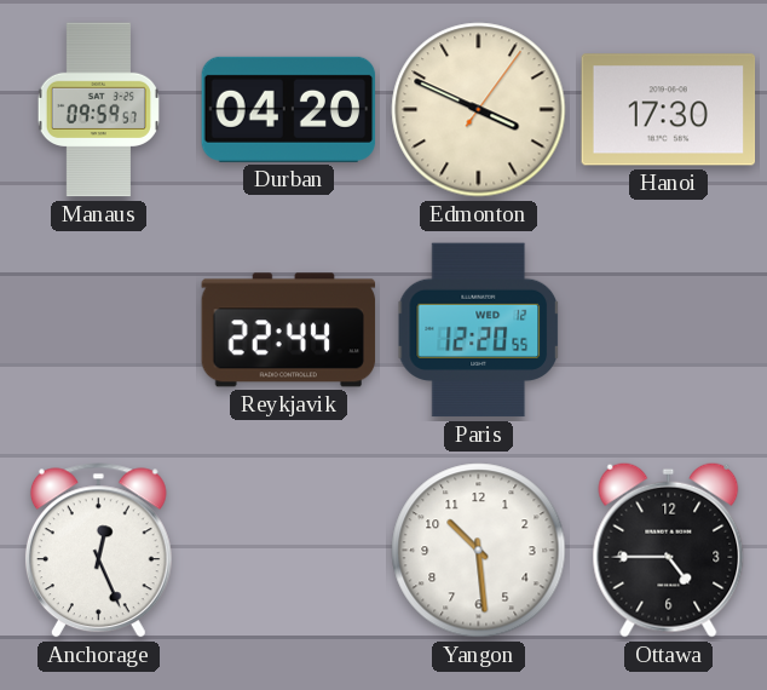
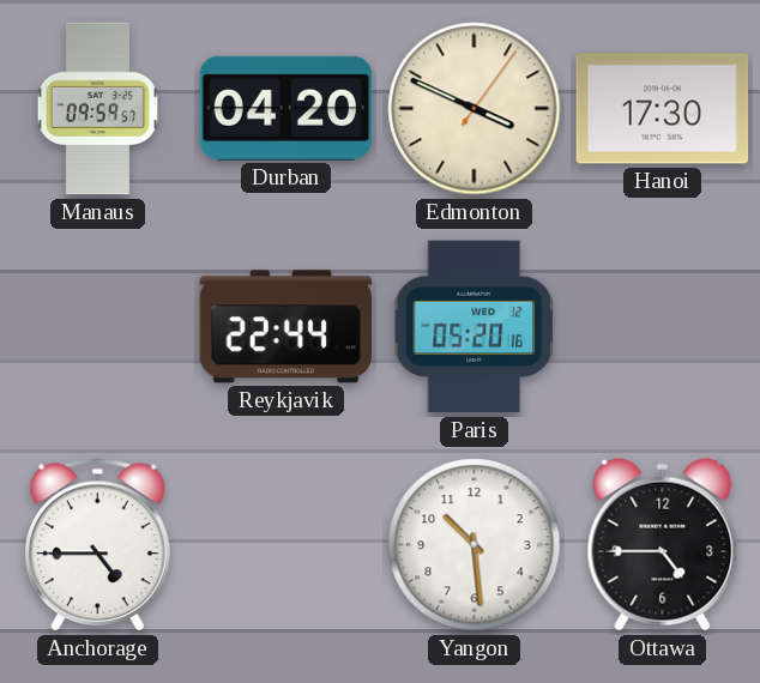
Paris: 12:20 -> 05:20 (474, 327)
Anchorage: 12:26 -> 4:45 (97, 545)
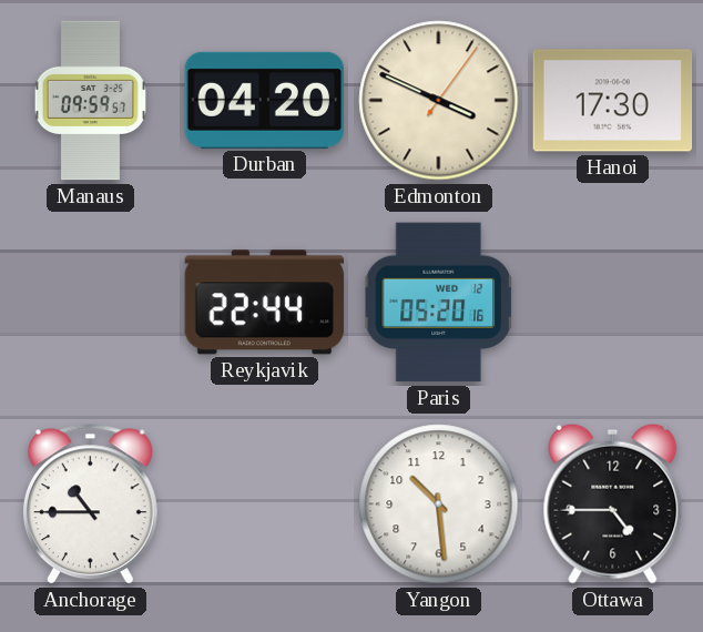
Anchorage: 4:45 -> 10:45 (90, 504)
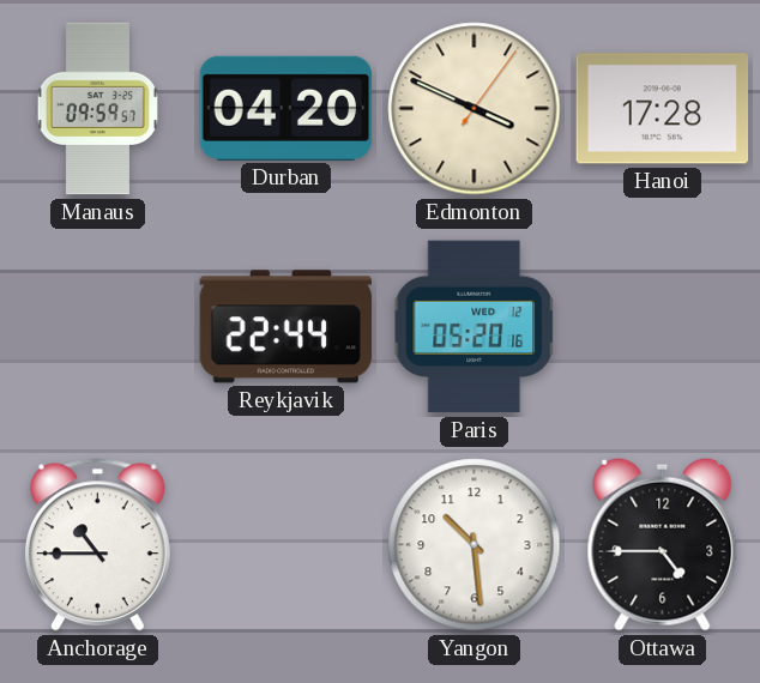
Hanoi: 17:30 -> 17:28 (663, 109)
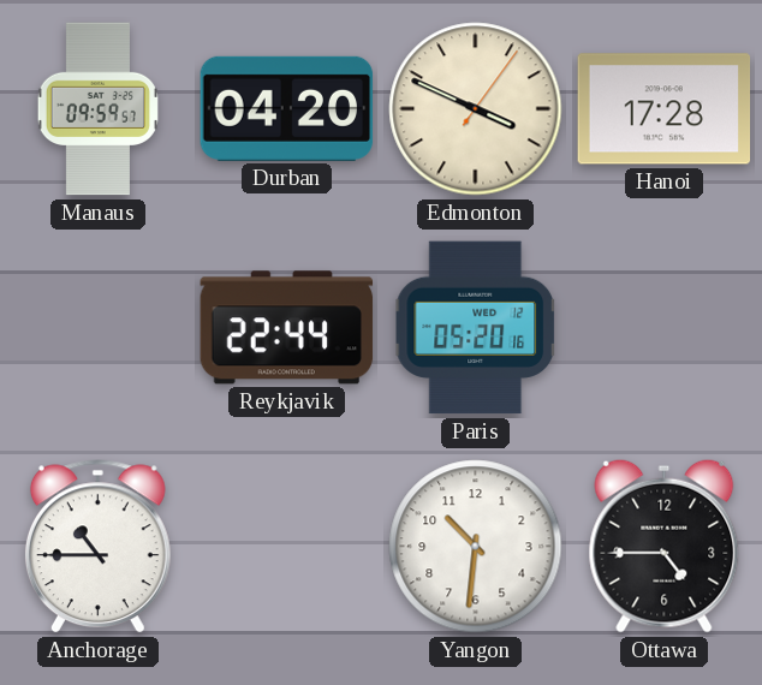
Yangon: 10:29 -> 10:31 (476, 547)
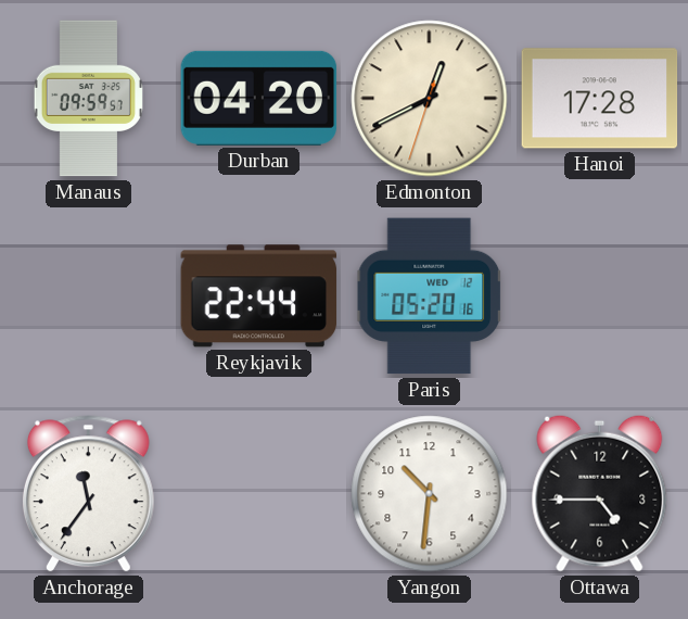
Edmonton: 3:49 -> 12:40 (430, 99)
Anchorage: 10:45 -> 11:36 (88, 494)
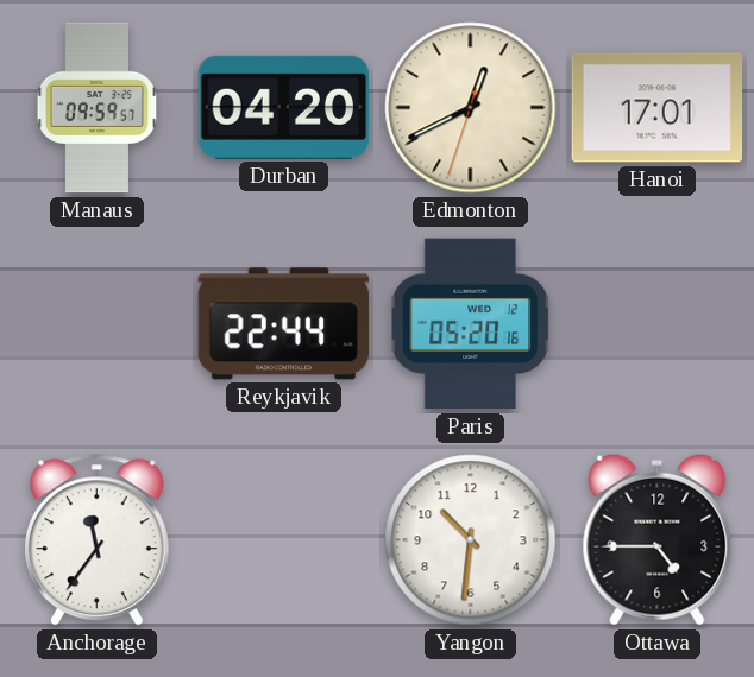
Hanoi: 17:28 -> 17:01 (658, 108)
